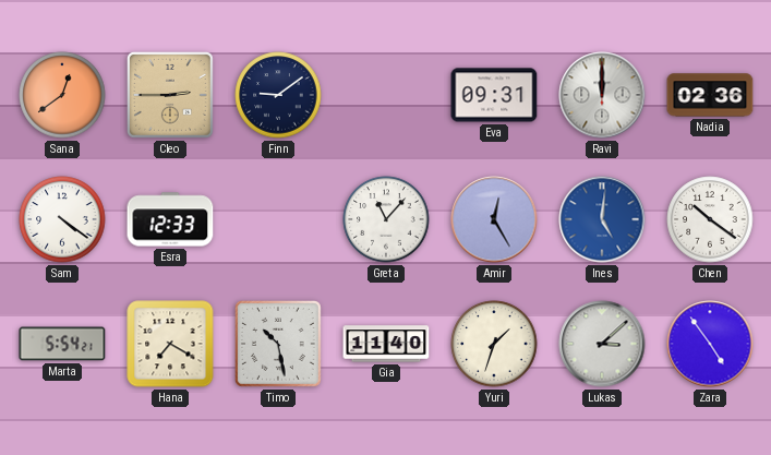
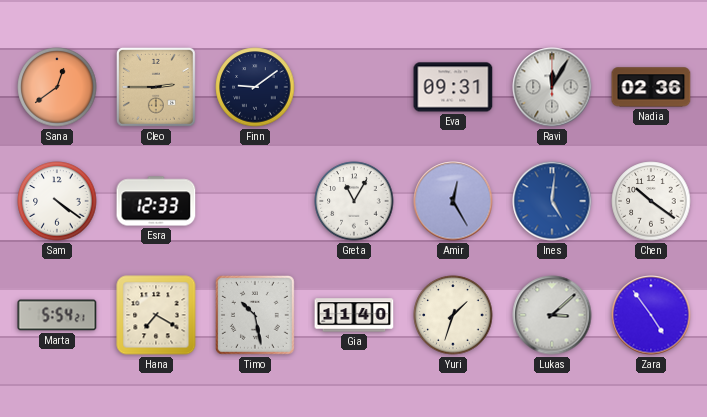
Ravi: 12:00 -> 12:05 (552, 87)
Greta: 11:07 -> 11:05 (354, 201)
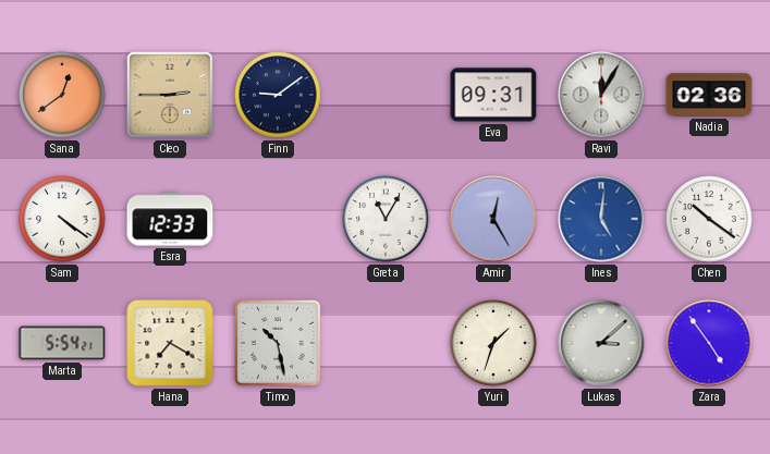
Gia: 11:40 -> none (354, 315)
